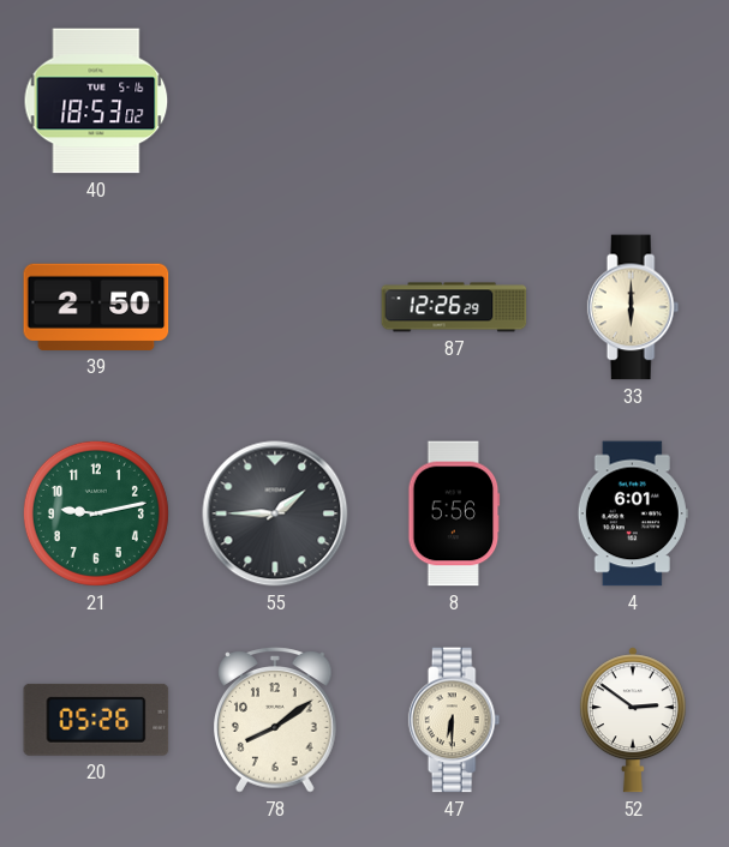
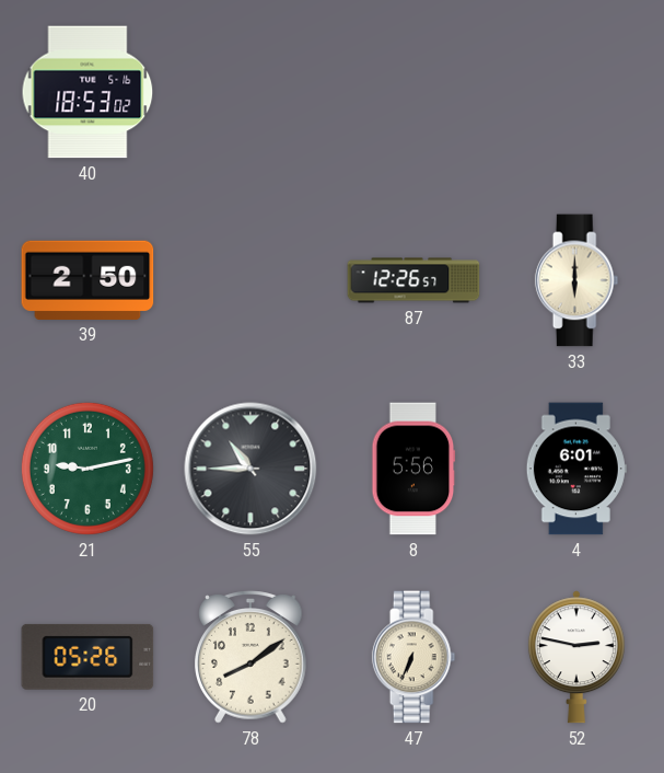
87: 12:26:29 -> 12:26:57 (413, 280)
55: 1:45 -> 10:45 (251, 469)
47: 6:30 -> 6:34 (413, 657)
52: 2:51 -> 2:47 (576, 657)
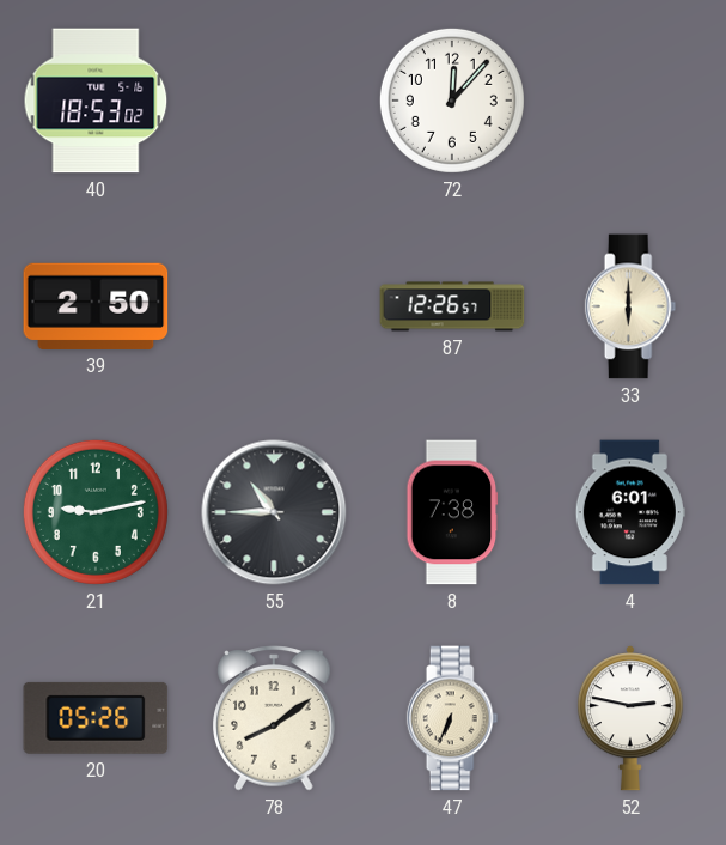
72: none -> 12:07 (452, 101)
8: 5:56 -> 7:38 (452, 512)
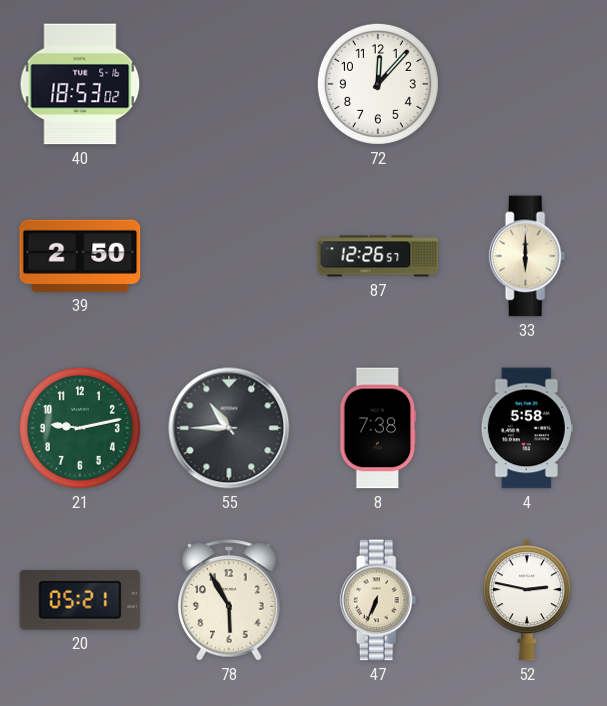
4: 6:01 -> 5:58 (527, 428)
20: 05:26 -> 05:21 (80, 600)
78: 8:09 -> 5:55 (229, 600)
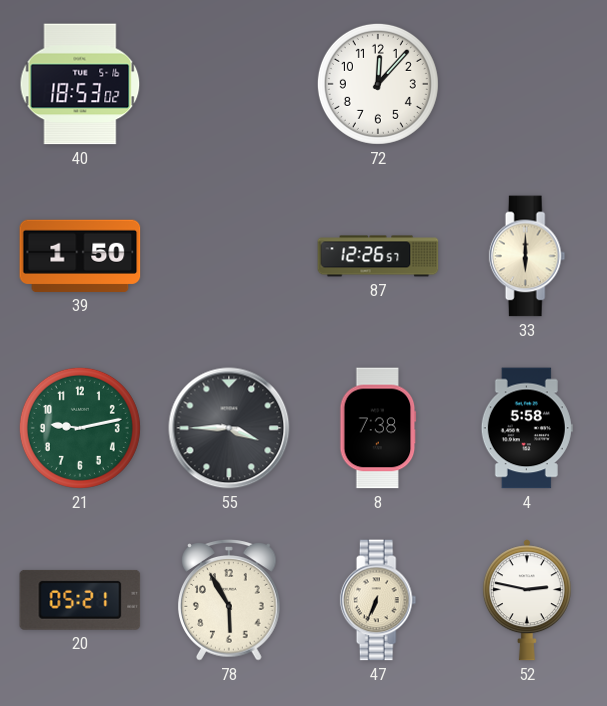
39: 2:50 -> 1:50 (80, 256)
55: 10:45 -> 3:45 (229, 428)
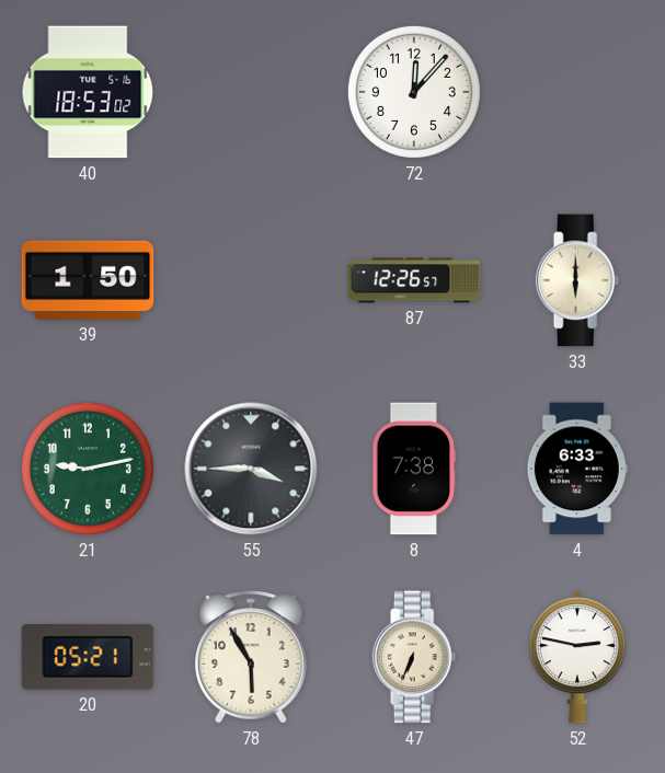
4: 5:58 -> 6:33 (577, 469)
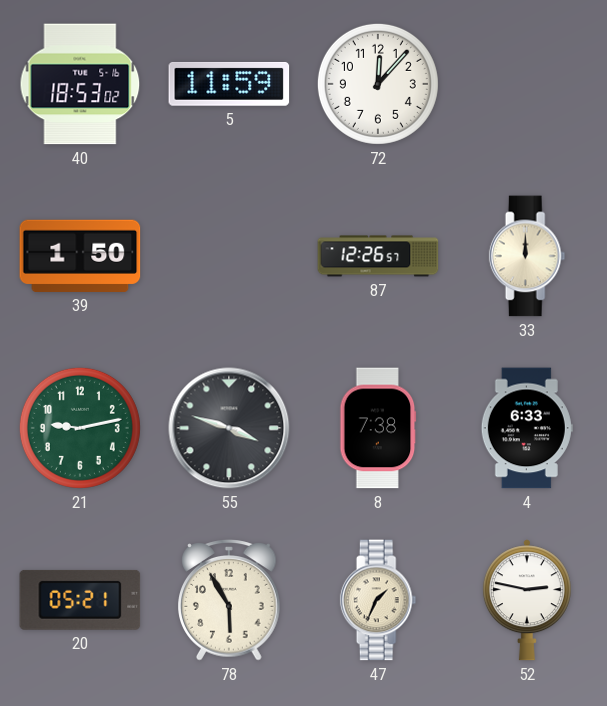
5: none -> 11:59 (229, 84)
33: 6:00 -> 12:00 (527, 256)
55: 3:45 -> 3:48 (229, 428)
47: 6:34 -> 1:34 (378, 600)
